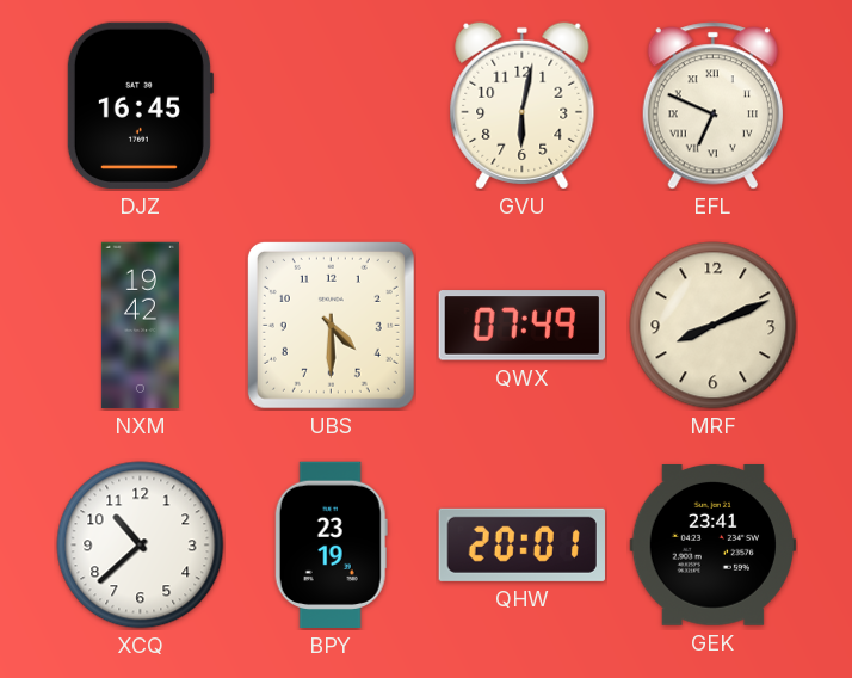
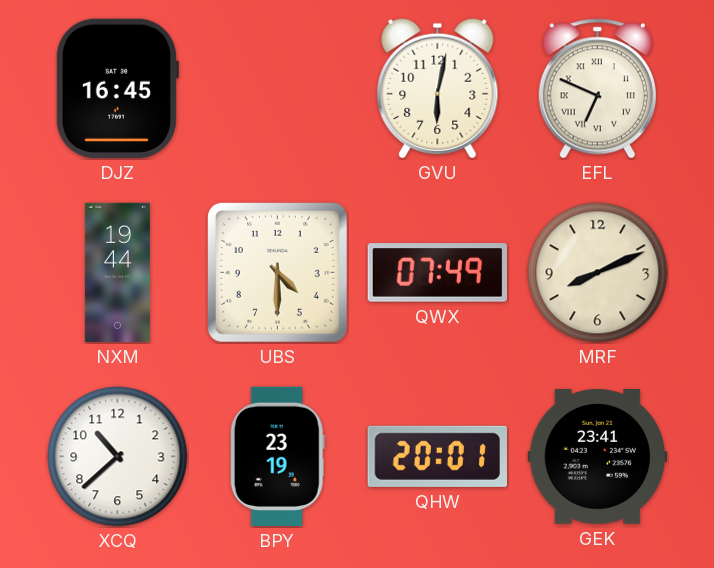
NXM: 19:42 -> 19:44 (117, 273)
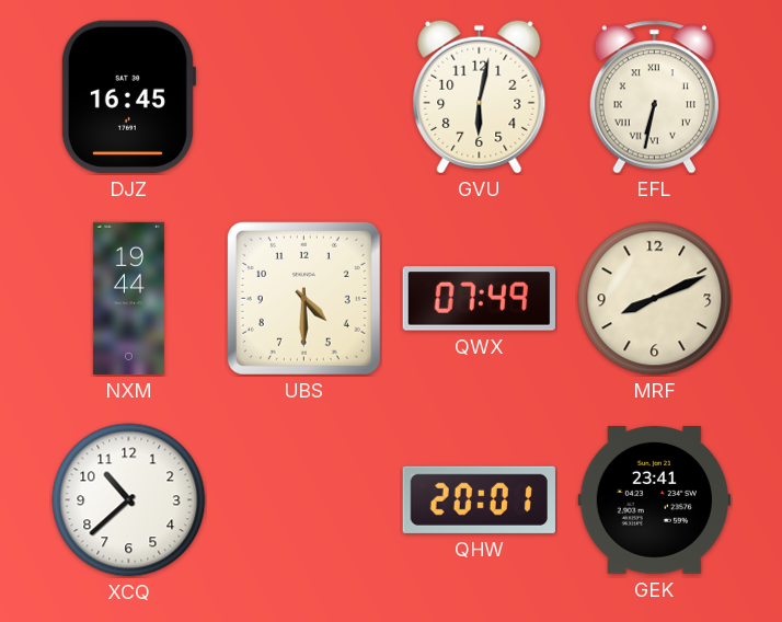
EFL: 6:49 -> 6:32 (654, 97)
BPY: 23:19 -> none (277, 457)
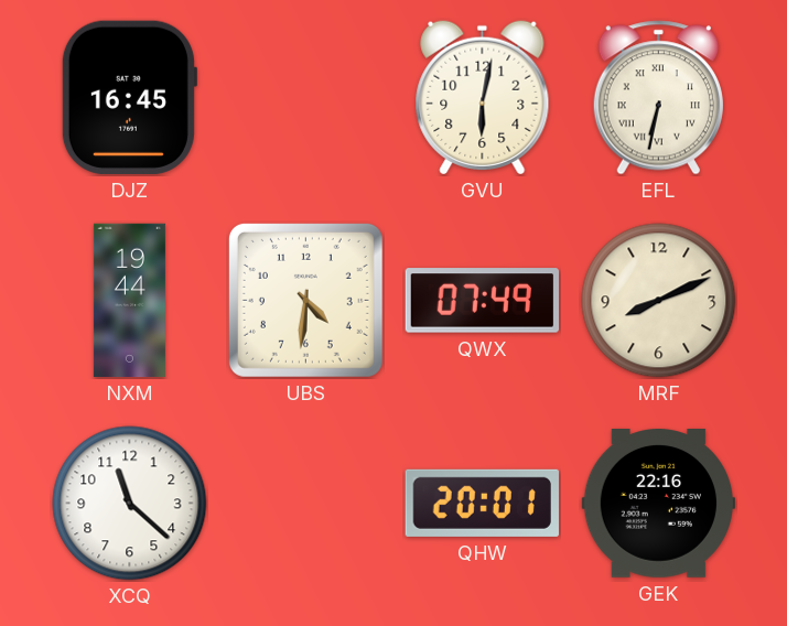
UBS: 4:30 -> 4:31 (305, 300)
XCQ: 10:38 -> 11:22 (130, 504)
GEK: 23:41 -> 22:16 (658, 504)
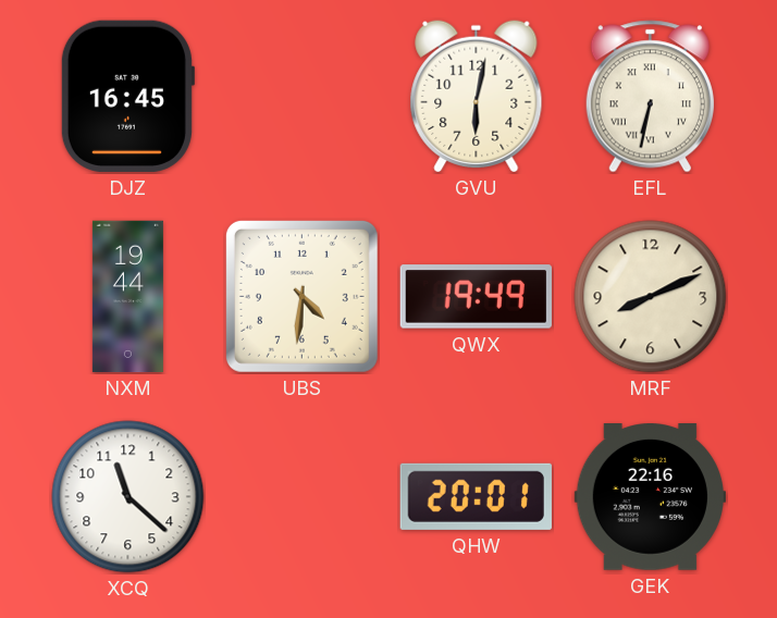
QWX: 07:49 -> 19:49 (476, 297)
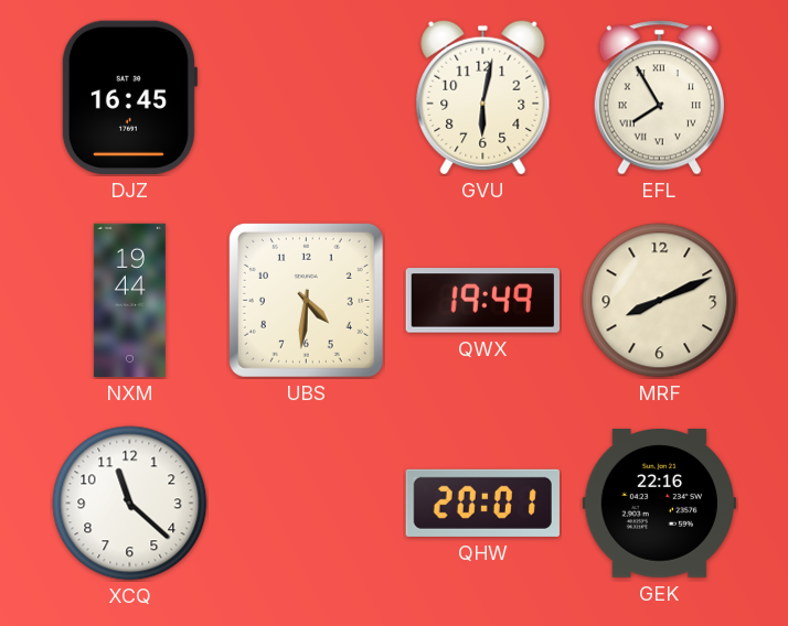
EFL: 6:32 -> 7:55 (659, 98)
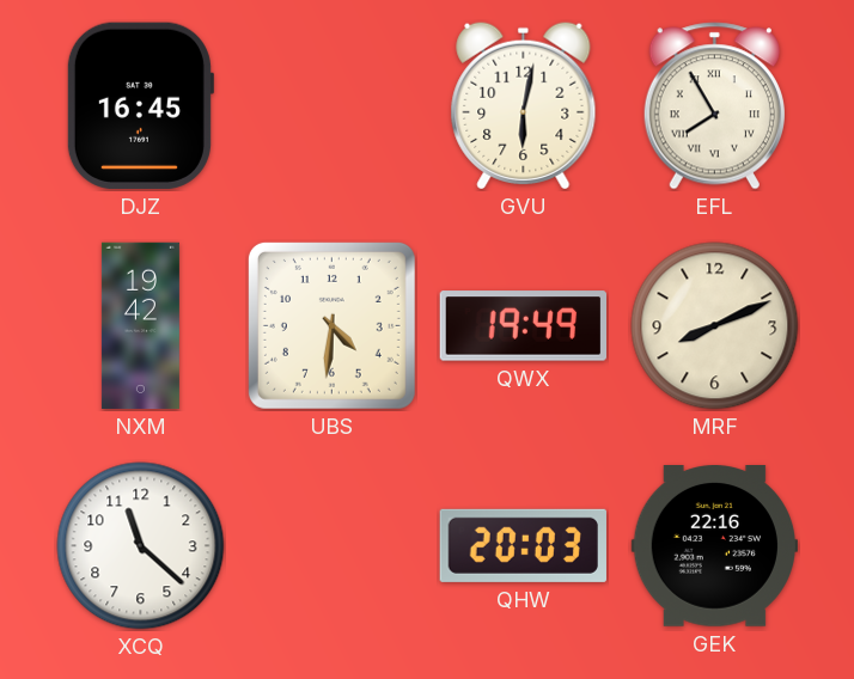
NXM: 19:44 -> 19:42 (140, 326)
QHW: 20:01 -> 20:03 (523, 545)
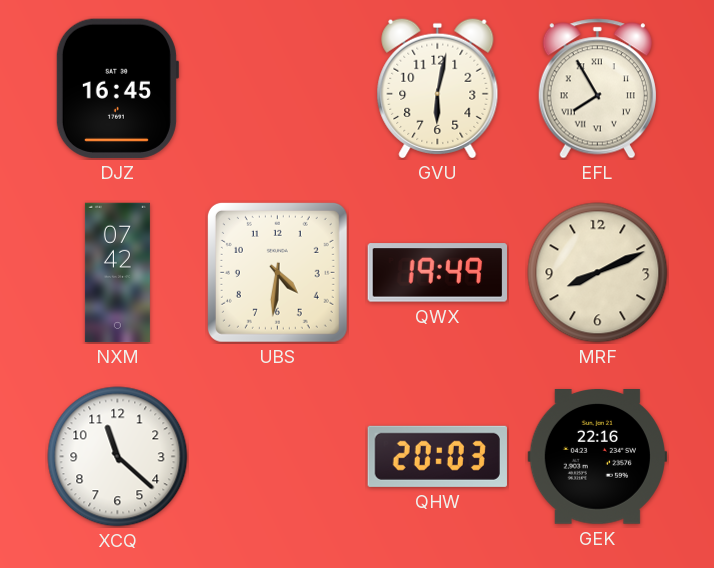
NXM: 19:42 -> 07:42 (117, 273)
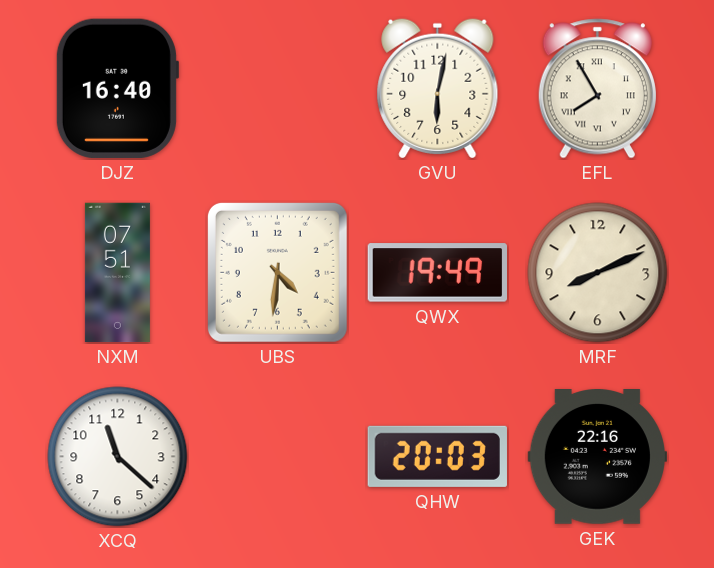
DJZ: 16:45 -> 16:40 (117, 88)
NXM: 07:42 -> 07:51 (117, 273)
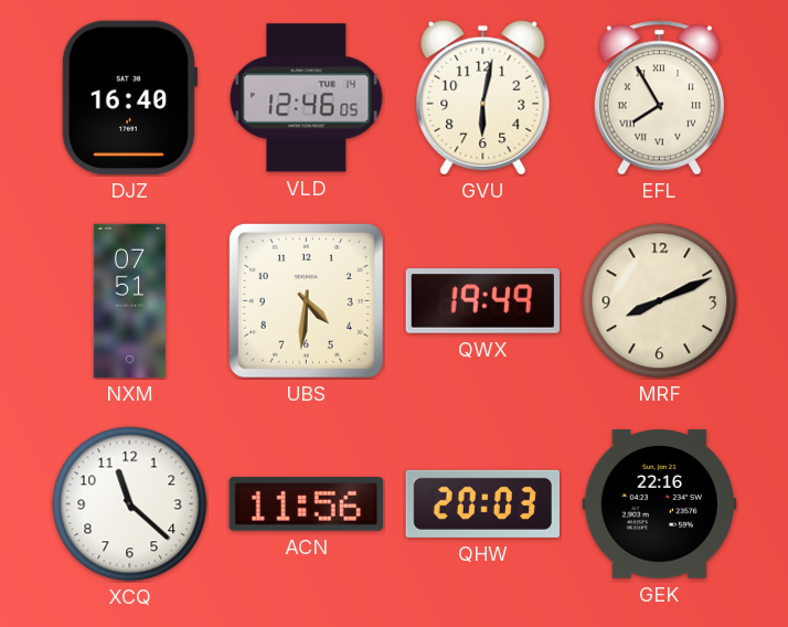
VLD: none -> 12:46 (307, 98)
ACN: none -> 11:56 (306, 503)
